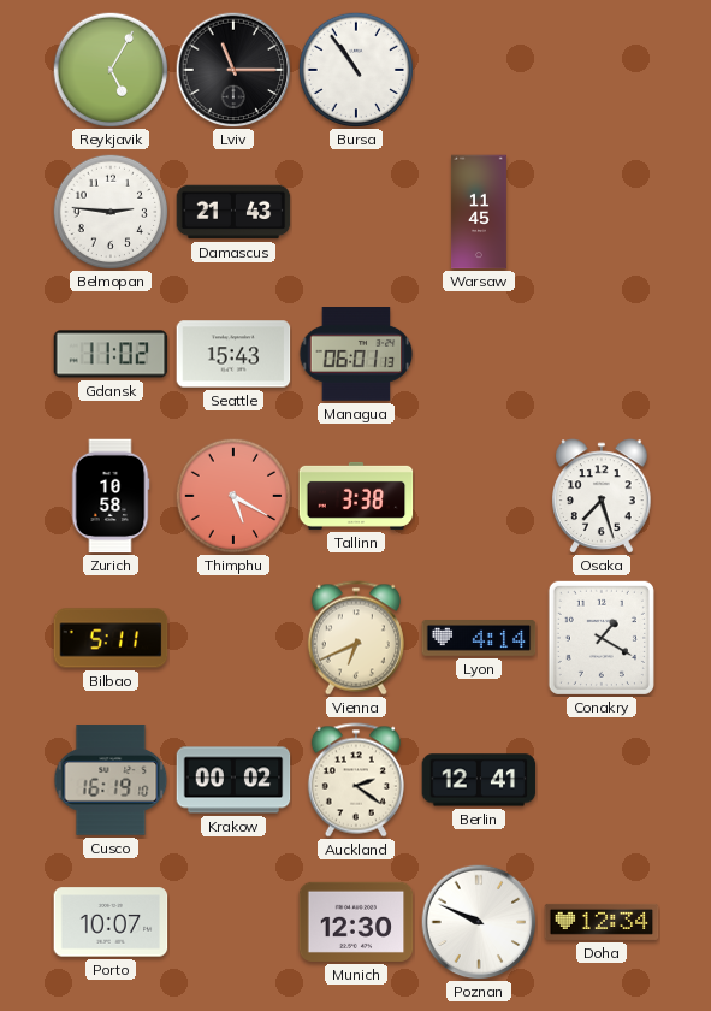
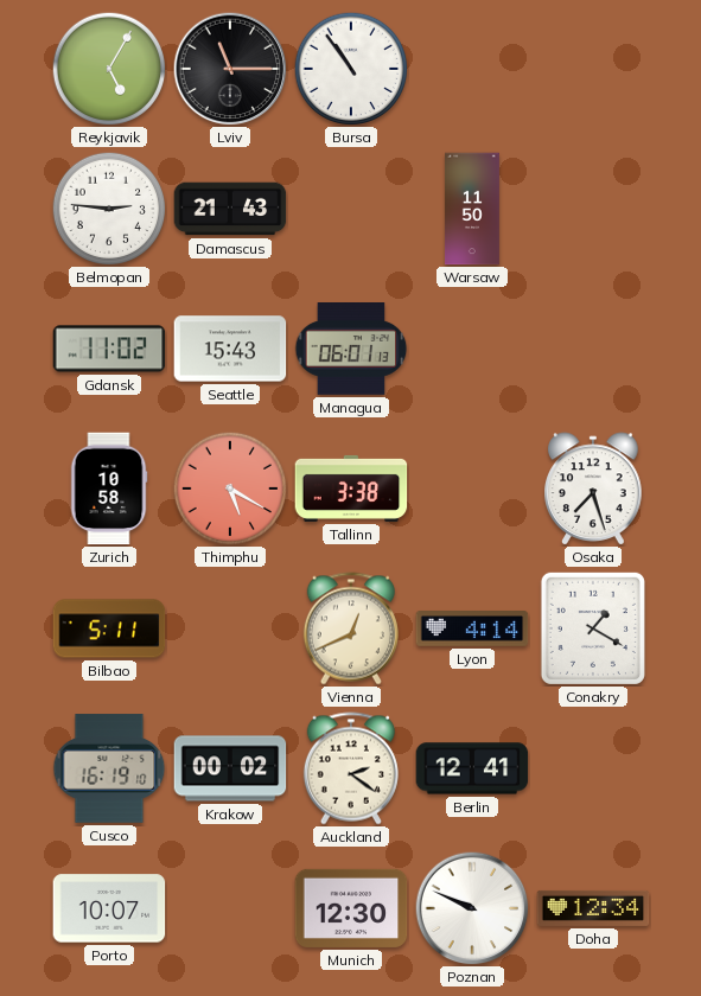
Warsaw: 11:45 -> 11:50 (472, 209)
Vienna: 6:41 -> 12:41 (351, 628)
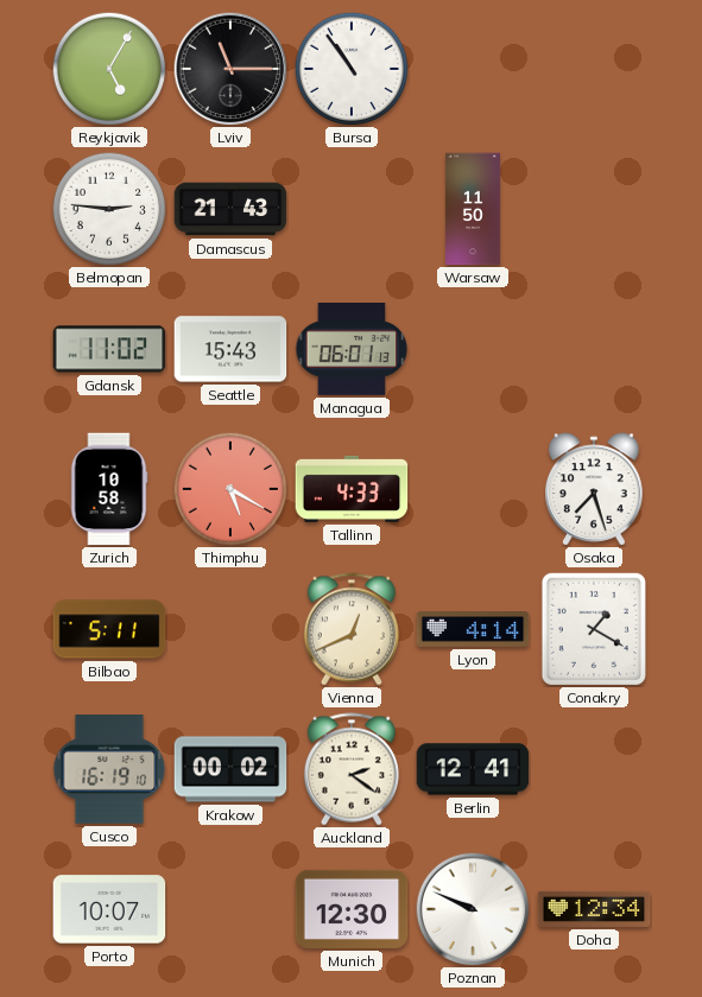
Tallinn: 3:38 -> 4:33 (352, 489)
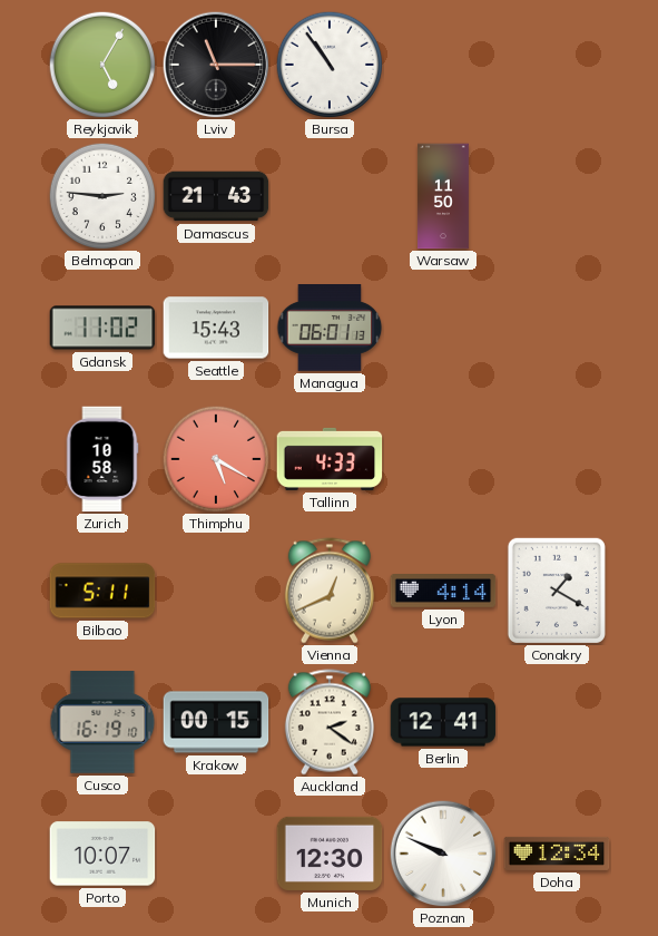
Osaka: 7:27 -> none (594, 489)
Krakow: 00:02 -> 00:15 (216, 722)
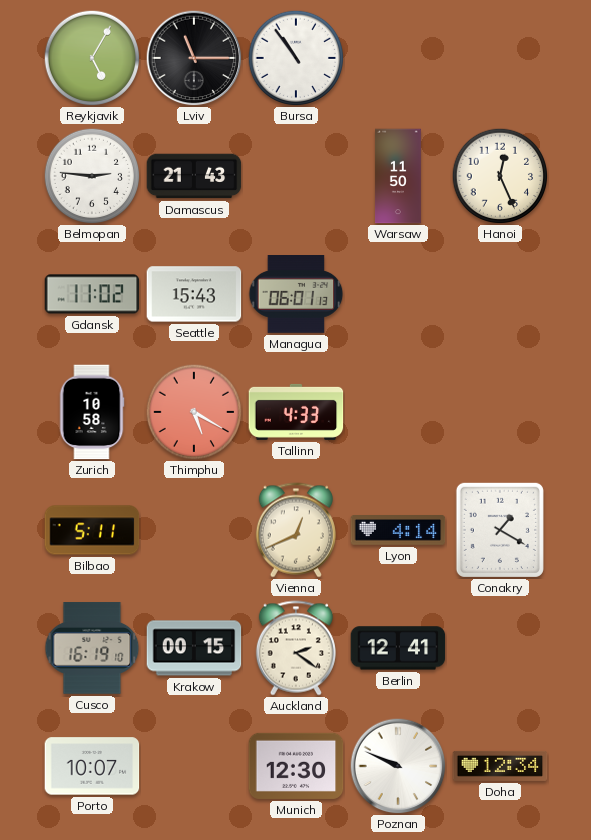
Hanoi: none -> 12:26 (500, 176)
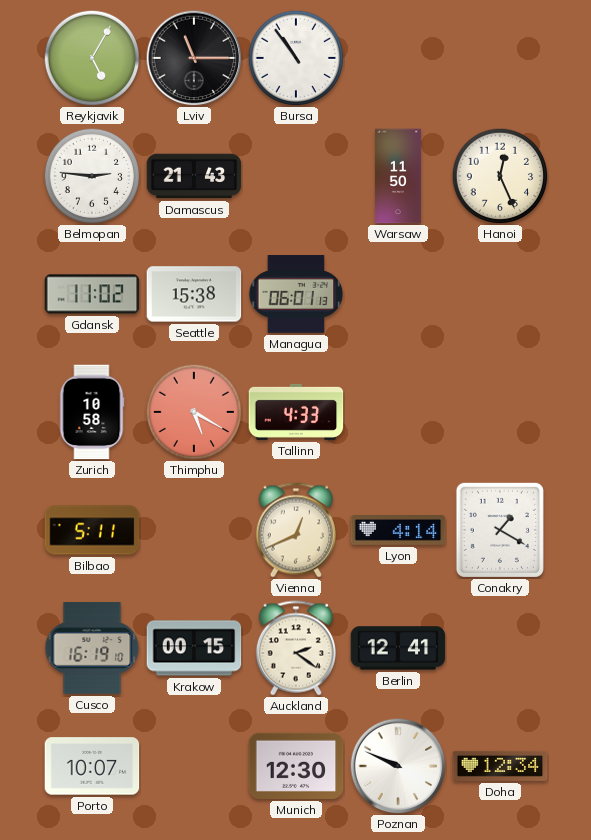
Seattle: 15:43 -> 15:38 (194, 294)
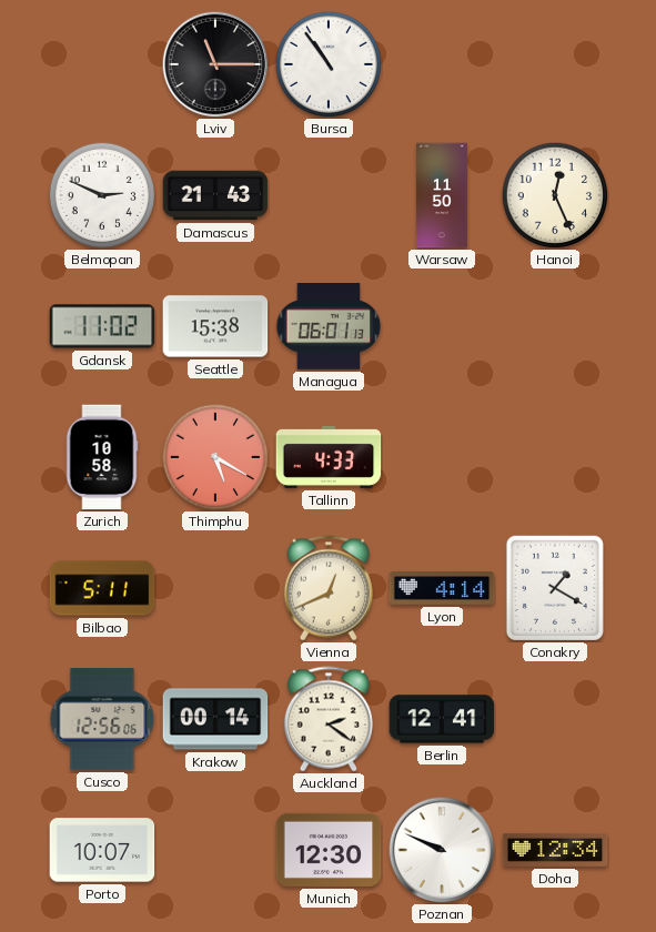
Reykjavik: 5:05 -> none (92, 58)
Belmopan: 2:46 -> 2:49 (102, 195)
Cusco: 16:19 -> 12:56 (102, 719)
Krakow: 00:15 -> 00:14 (215, 719)
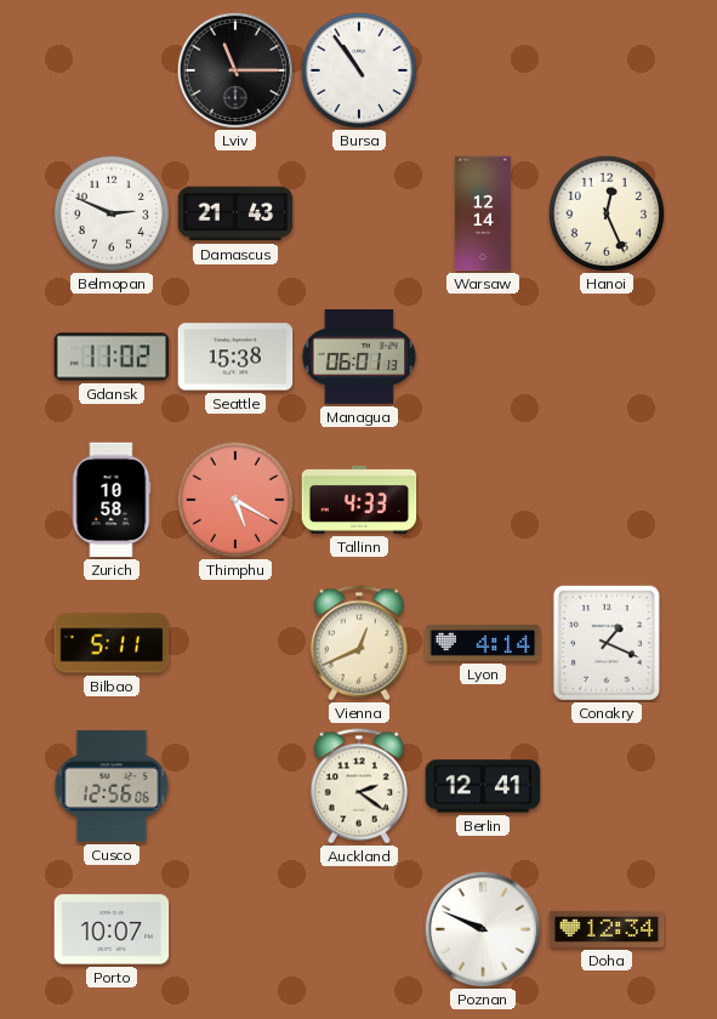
Warsaw: 11:50 -> 12:14 (483, 214)
Conakry: 1:20 -> 1:19 (607, 643)
Krakow: 00:14 -> none (215, 719)
Munich: 12:30 -> none (329, 850)
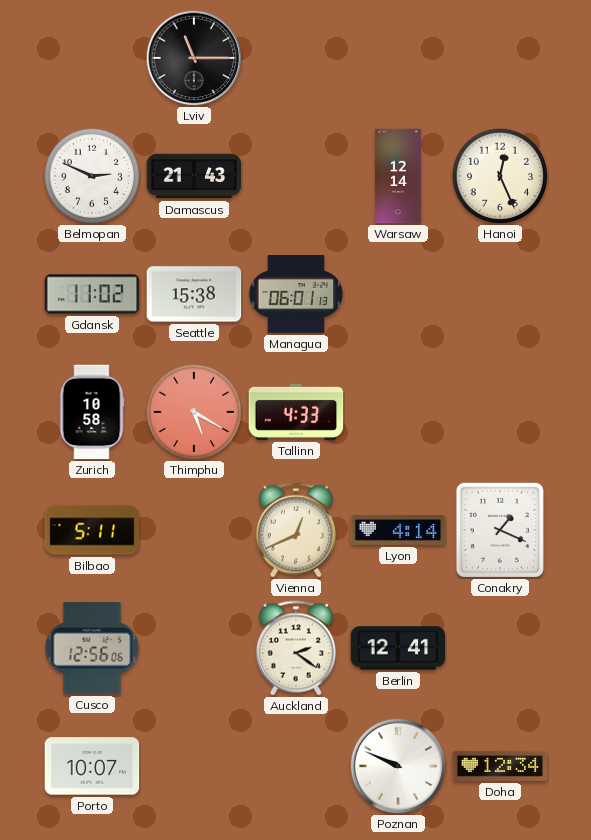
Bursa: 10:54 -> none (359, 70)
